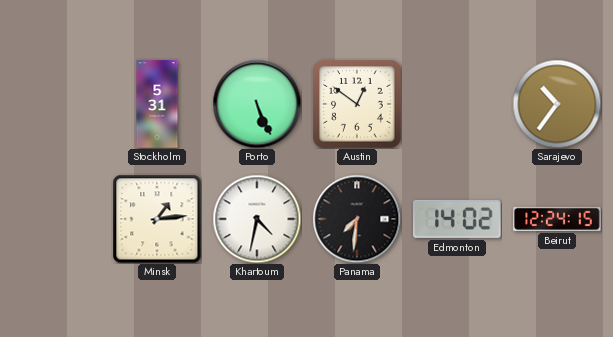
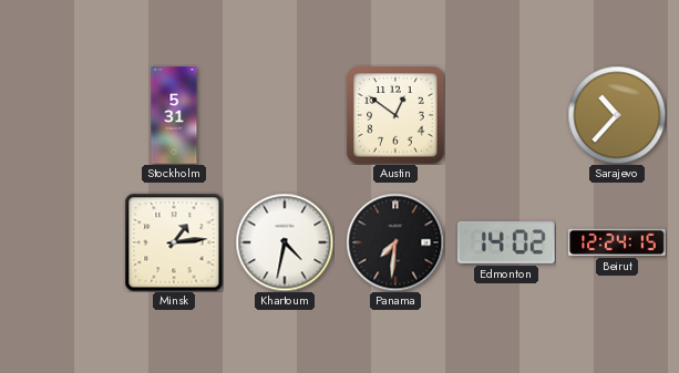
Porto: 5:26 -> none (257, 104)
Sarajevo: 10:36 -> 10:37 (617, 115)
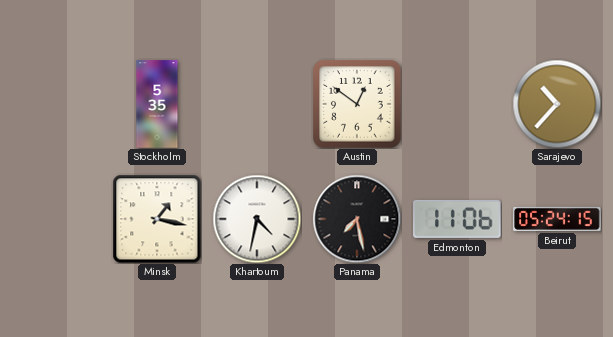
Stockholm: 5:31 -> 5:35 (157, 104)
Minsk: 1:14 -> 1:17 (157, 219)
Panama: 7:31 -> 7:28 (357, 219)
Edmonton: 14:02 -> 11:06 (457, 219)
Beirut: 12:24 -> 05:24 (557, 219)
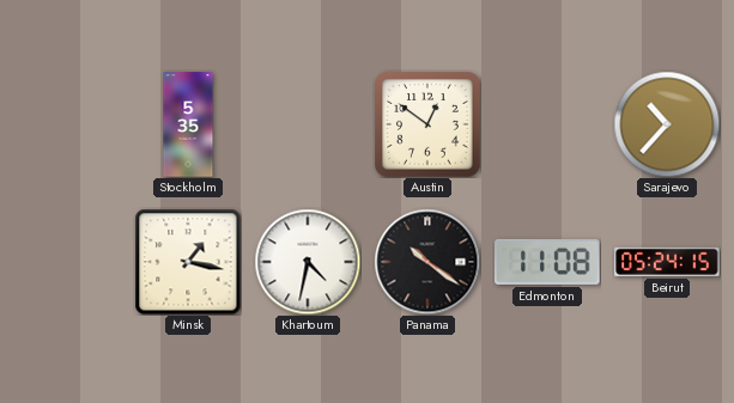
Panama: 7:28 -> 10:21 (427, 262)
Edmonton: 11:06 -> 11:08 (547, 262)
